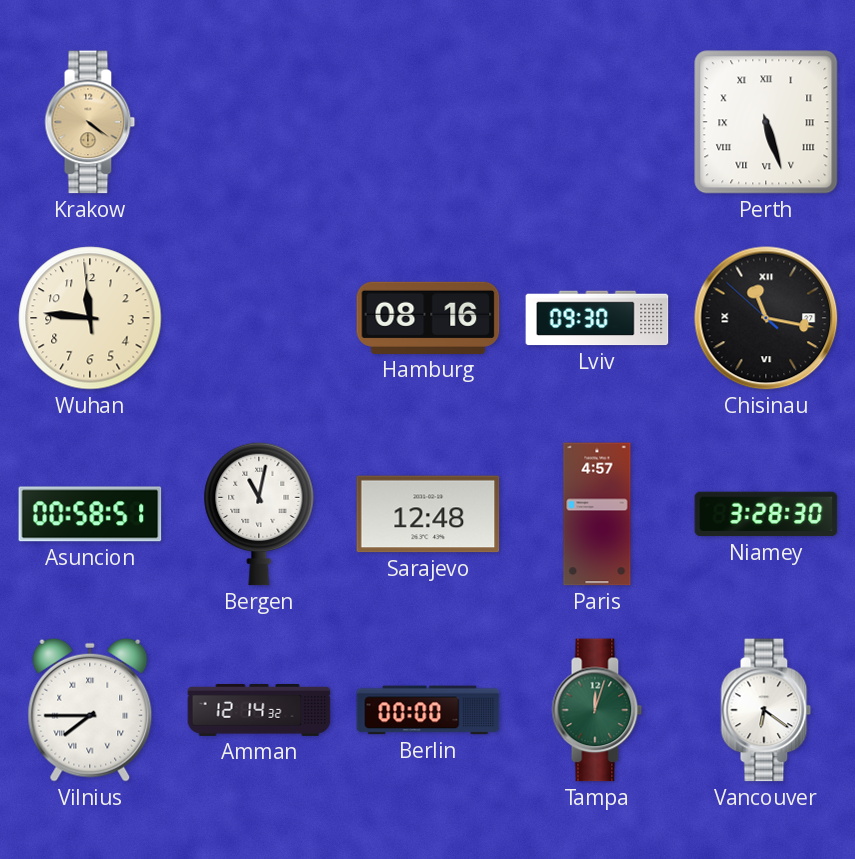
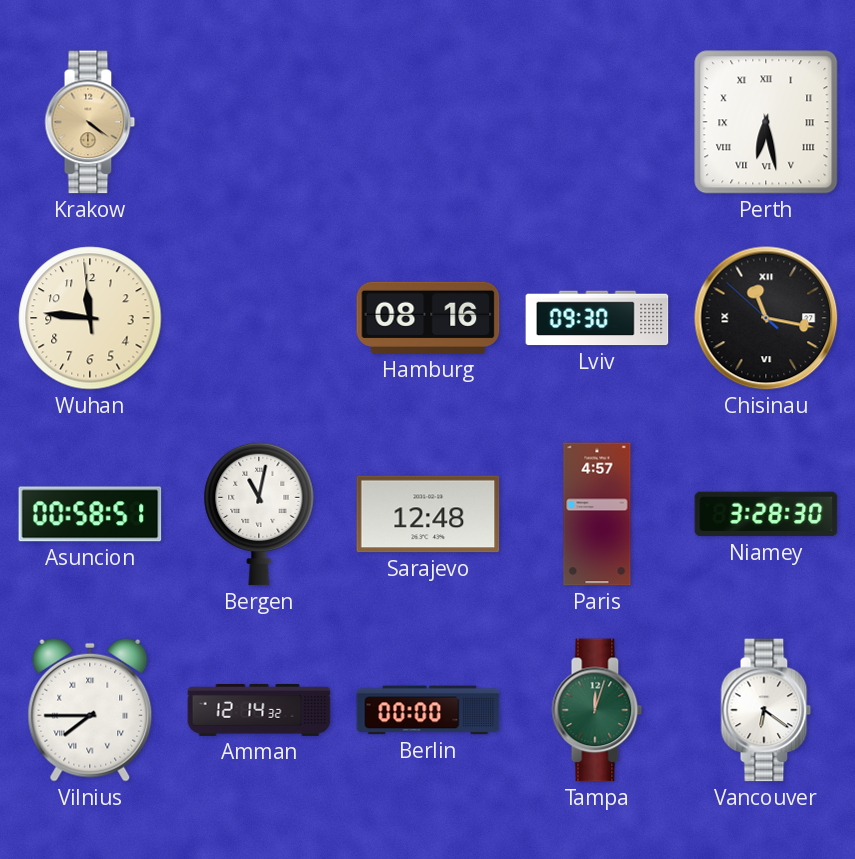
Perth: 5:27 -> 6:28 (766, 122)
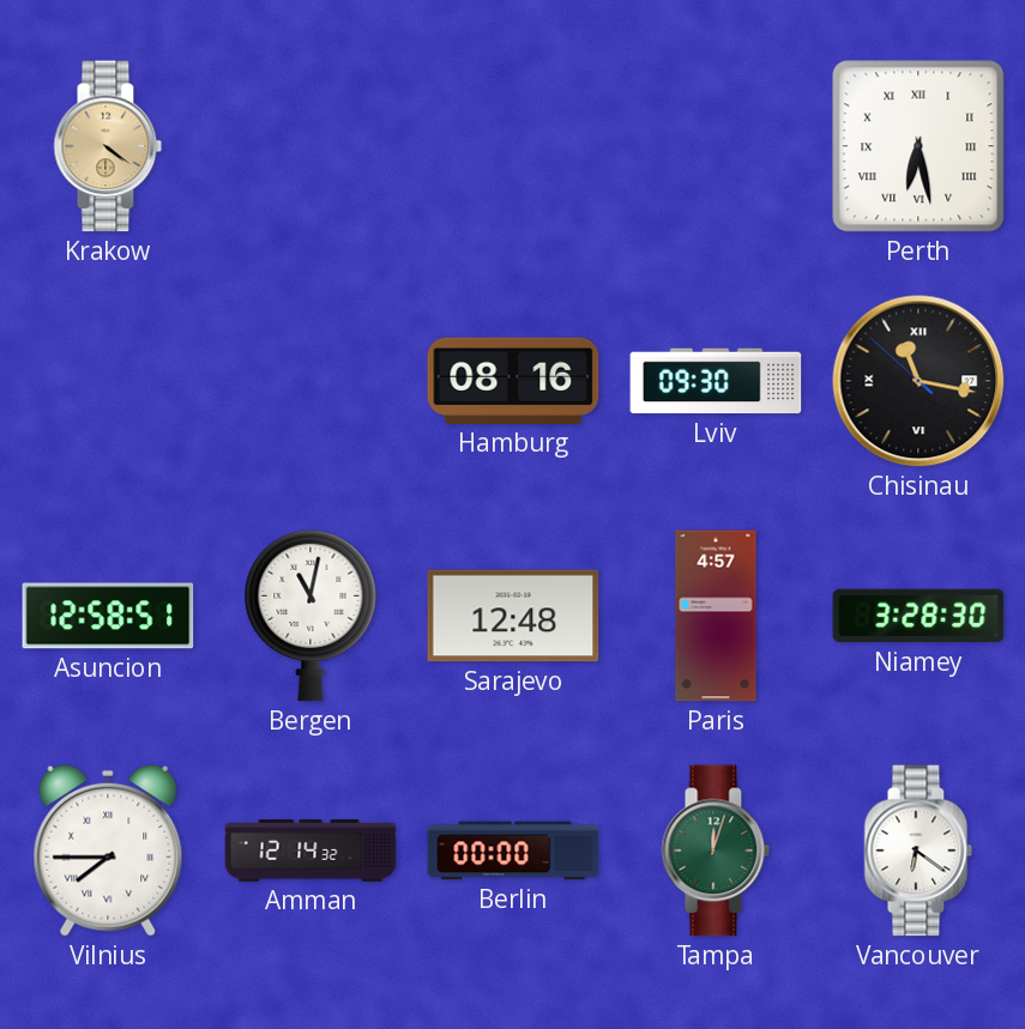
Wuhan: 11:45 -> none (90, 318)
Asuncion: 00:58 -> 12:58 (108, 616)
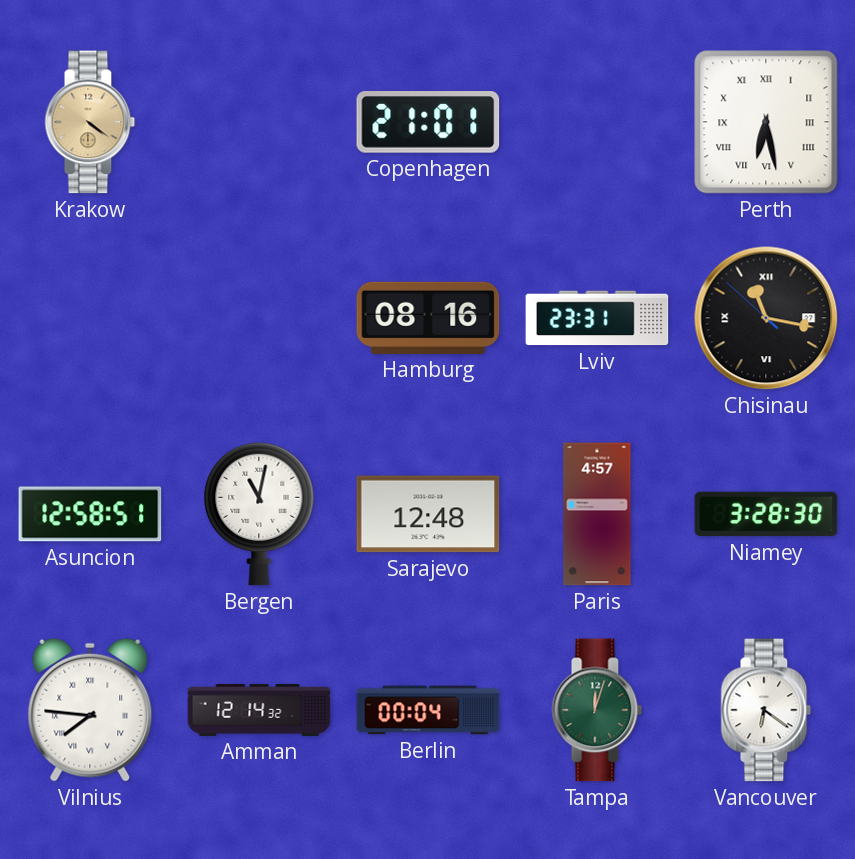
Copenhagen: none -> 21:01 (428, 123)
Lviv: 09:30 -> 23:31 (597, 318)
Vilnius: 7:45 -> 7:46 (90, 710)
Berlin: 00:00 -> 00:04 (428, 710)
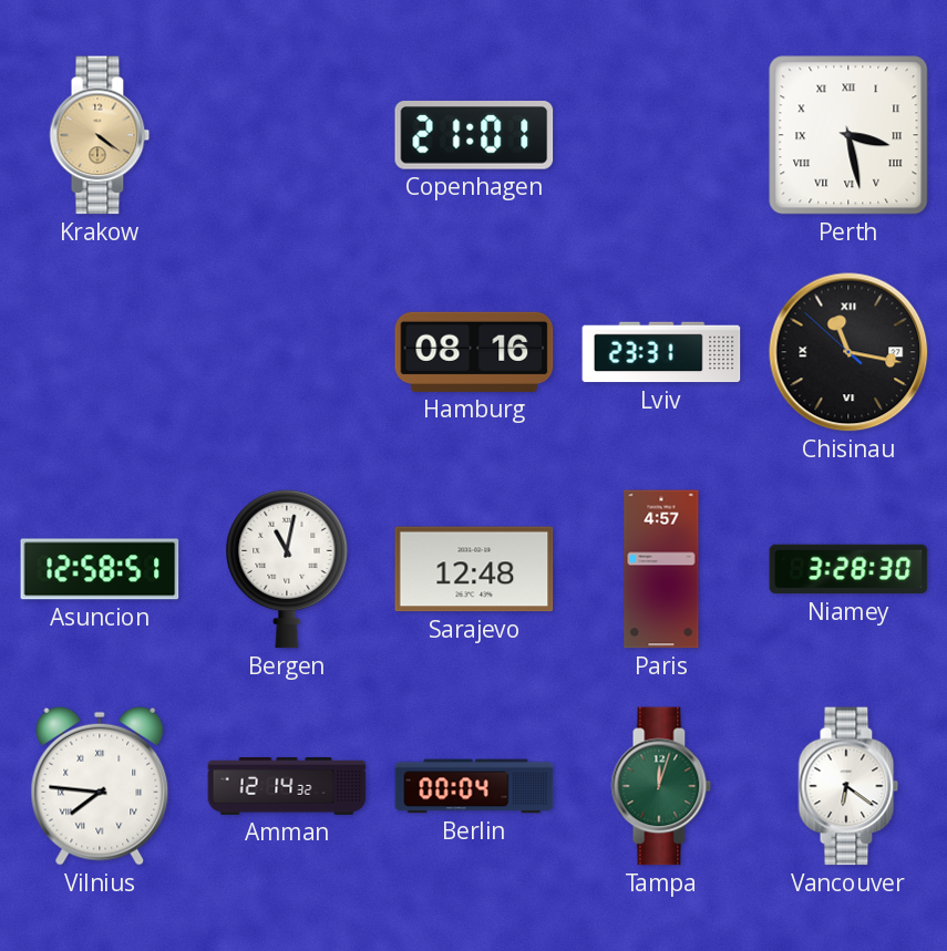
Perth: 6:28 -> 3:28 (848, 135)
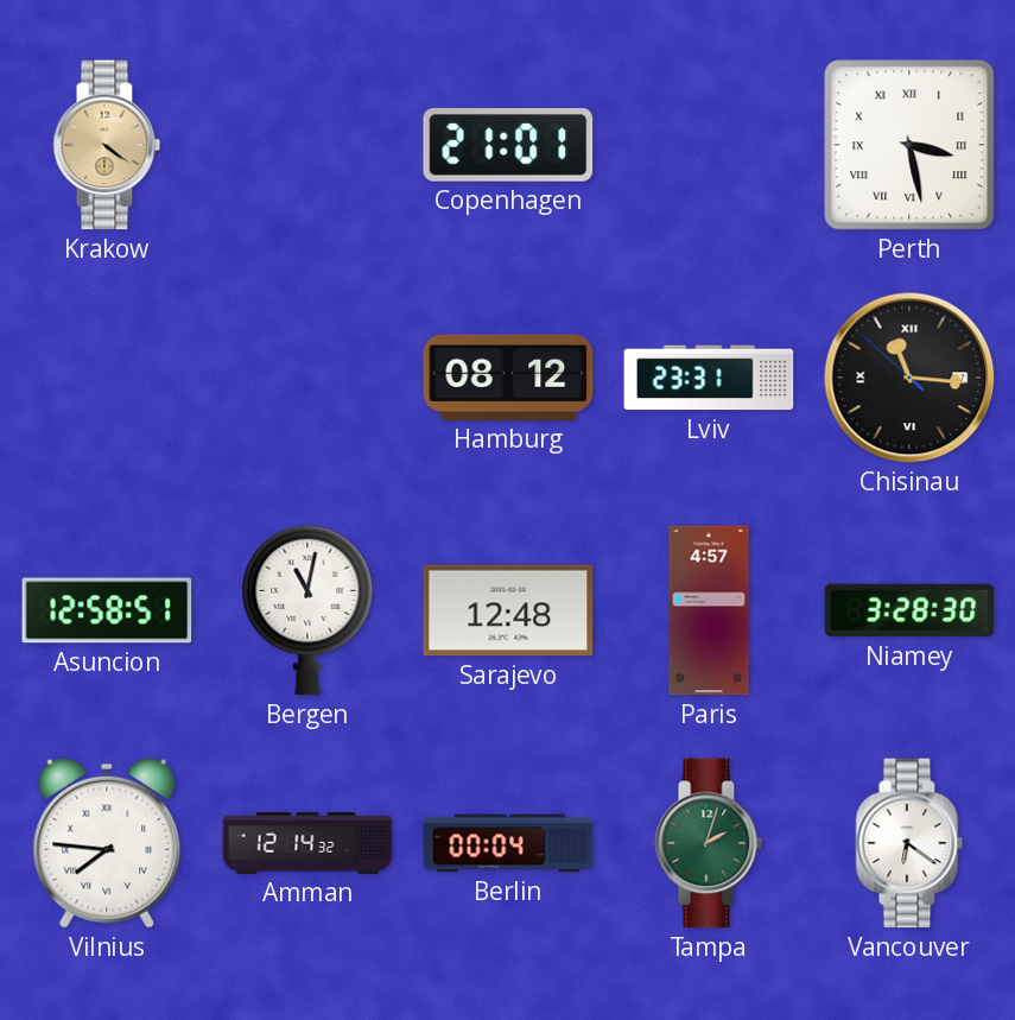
Hamburg: 08:16 -> 08:12 (508, 378)
Chisinau: 11:16 -> 11:15 (909, 378)
Tampa: 12:03 -> 2:03 (709, 843)
